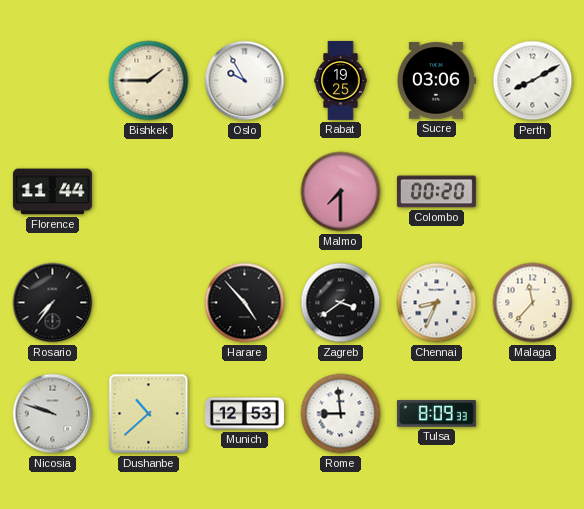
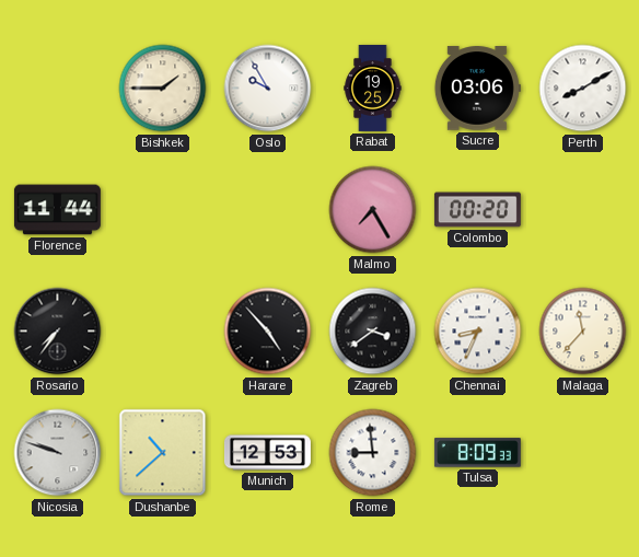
Malmo: 7:30 -> 7:25 (373, 210)
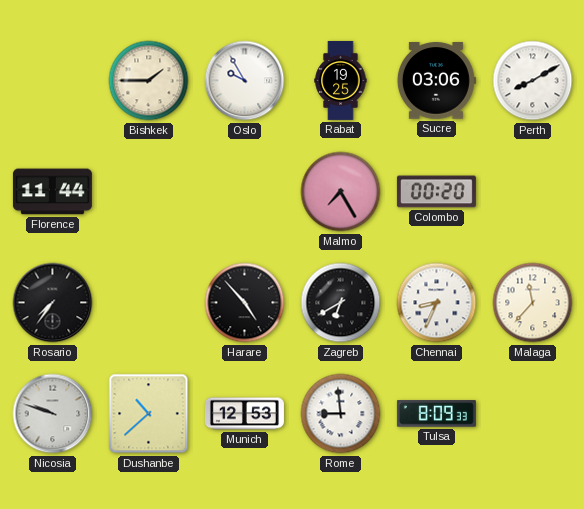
Zagreb: 3:39 -> 6:40 (341, 303)
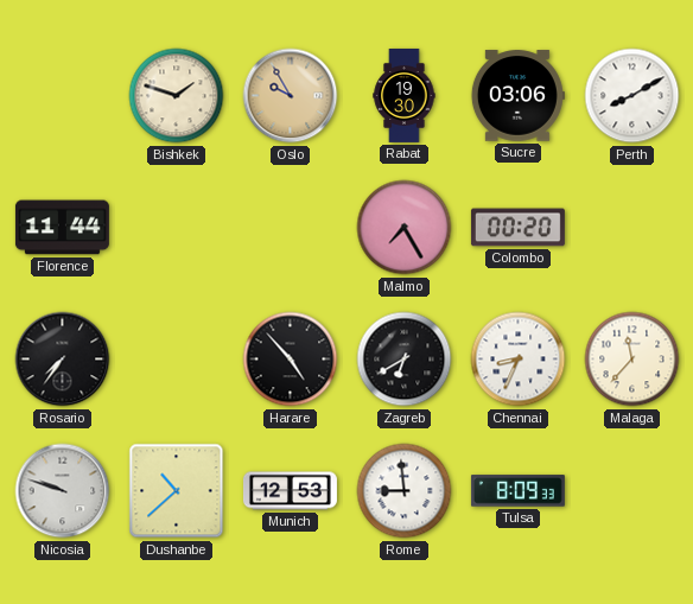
Bishkek: 1:45 -> 1:48 (177, 96)
Oslo dial: white -> champagne (291, 96)
Rabat: 19:25 -> 19:30 (405, 95)
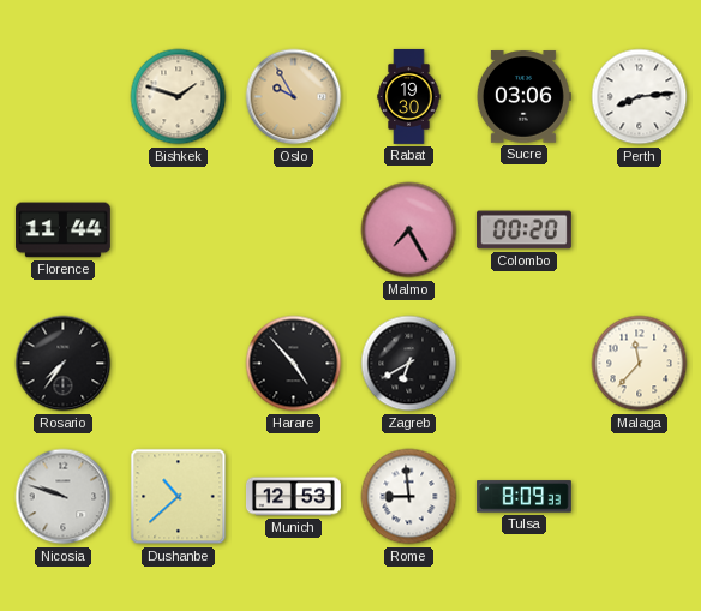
Perth: 8:10 -> 8:14 (640, 97)
Chennai: 8:34 -> none (519, 360)
